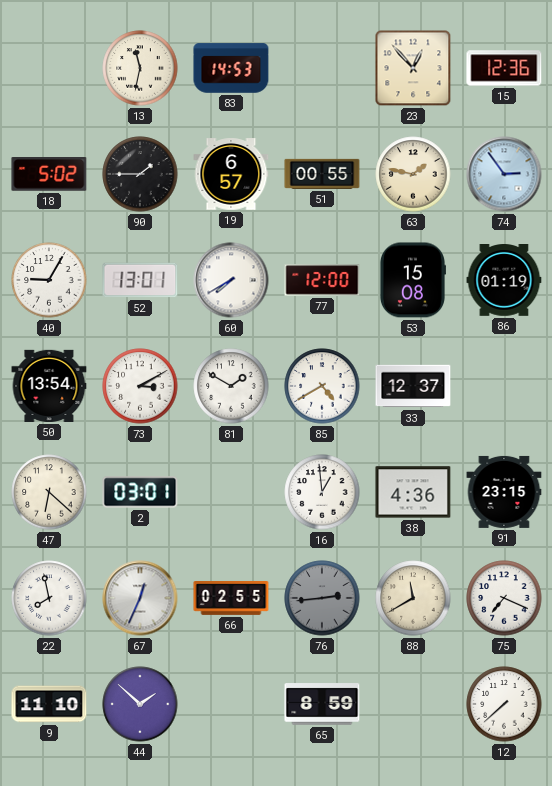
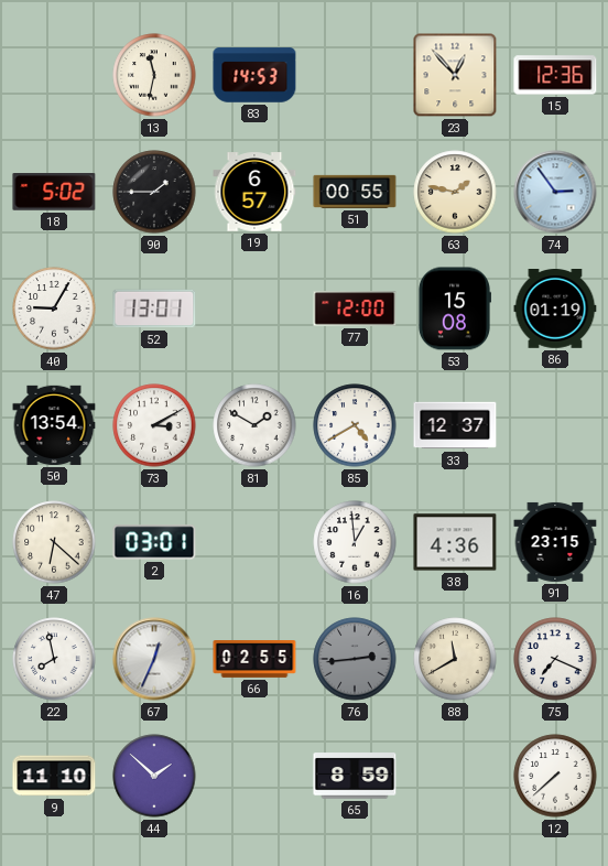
60: 7:40 -> none (231, 280)
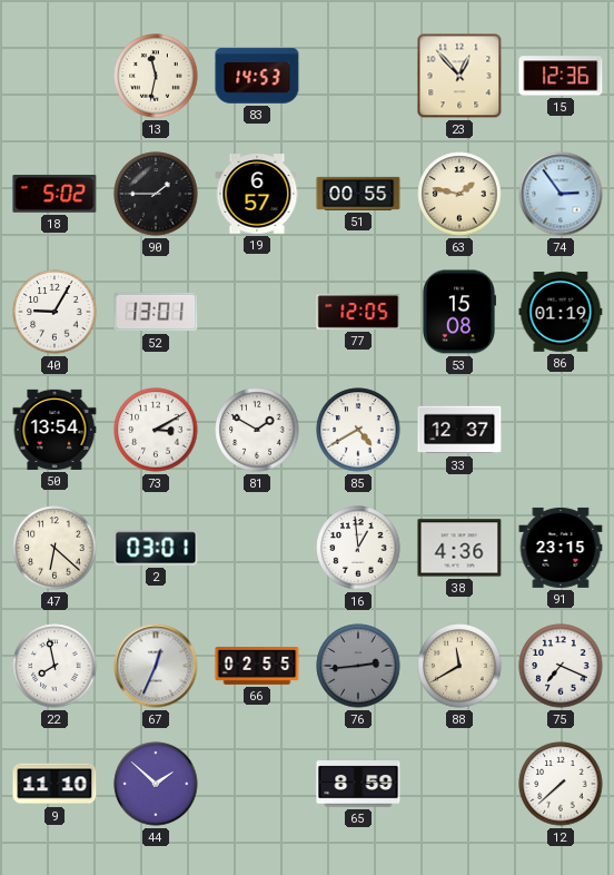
77: 12:00 -> 12:05 (358, 312)
